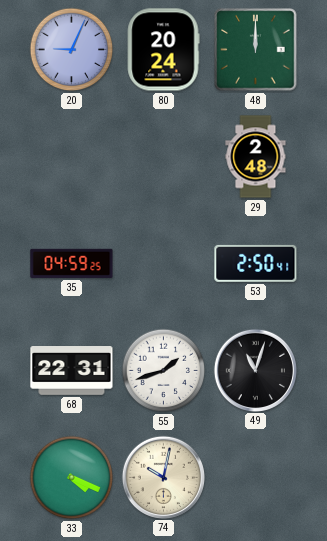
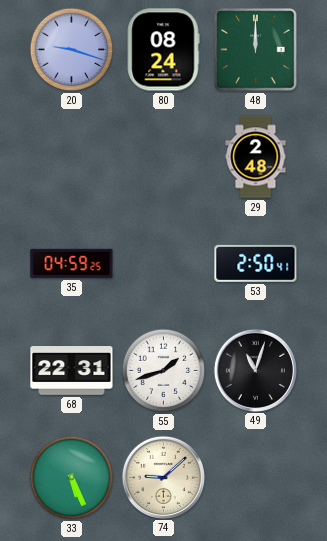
20: 9:04 -> 9:18 (72, 50)
80: 20:24 -> 08:24 (163, 50)
33: 4:19 -> 5:26 (72, 478)
74: 10:02 -> 9:08 (163, 477)
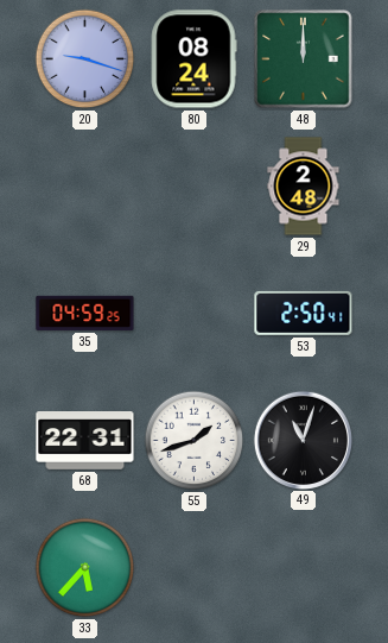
33: 5:26 -> 5:37 (85, 568)
74: 9:08 -> none (163, 477)
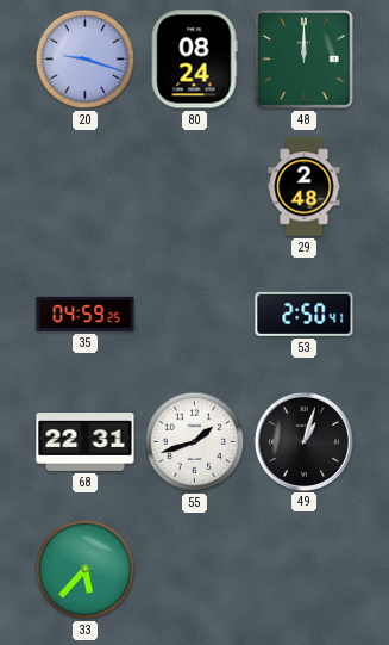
49: 11:03 -> 1:03 (303, 441)
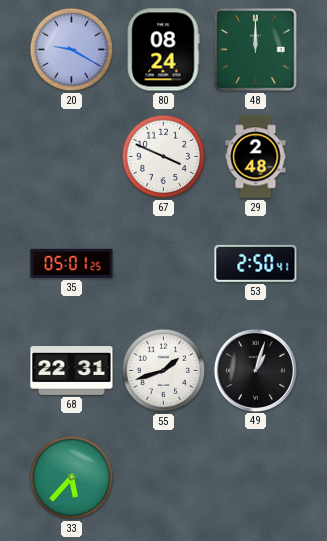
20: 9:18 -> 9:20 (72, 50)
67: none -> 3:49 (164, 157)
35: 04:59 -> 05:01 (72, 263)
